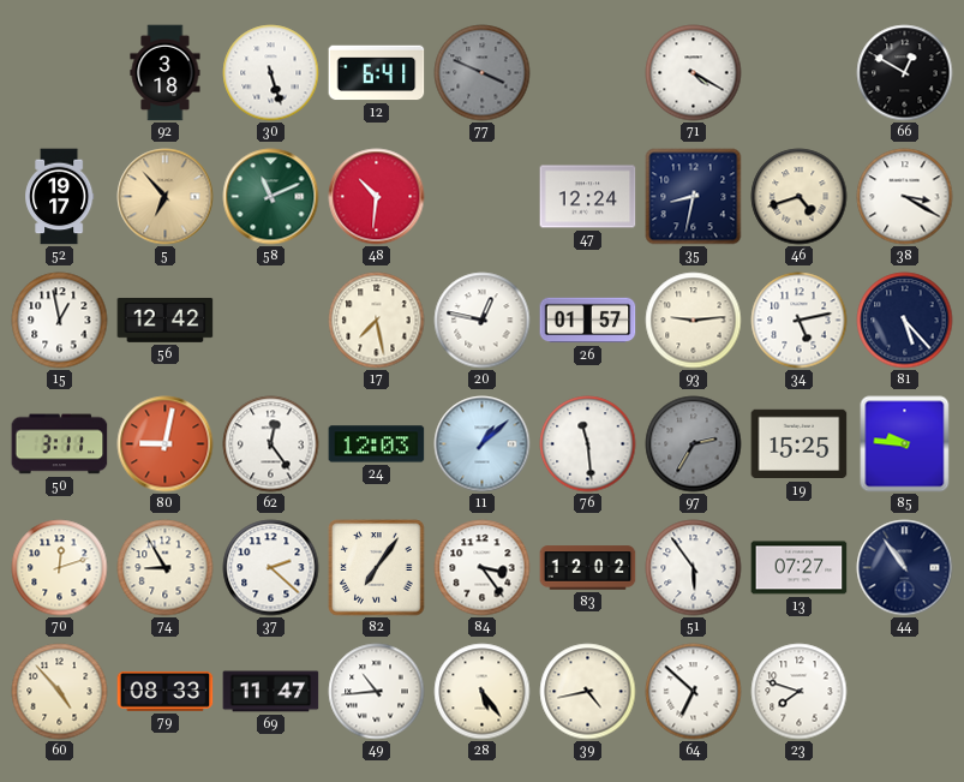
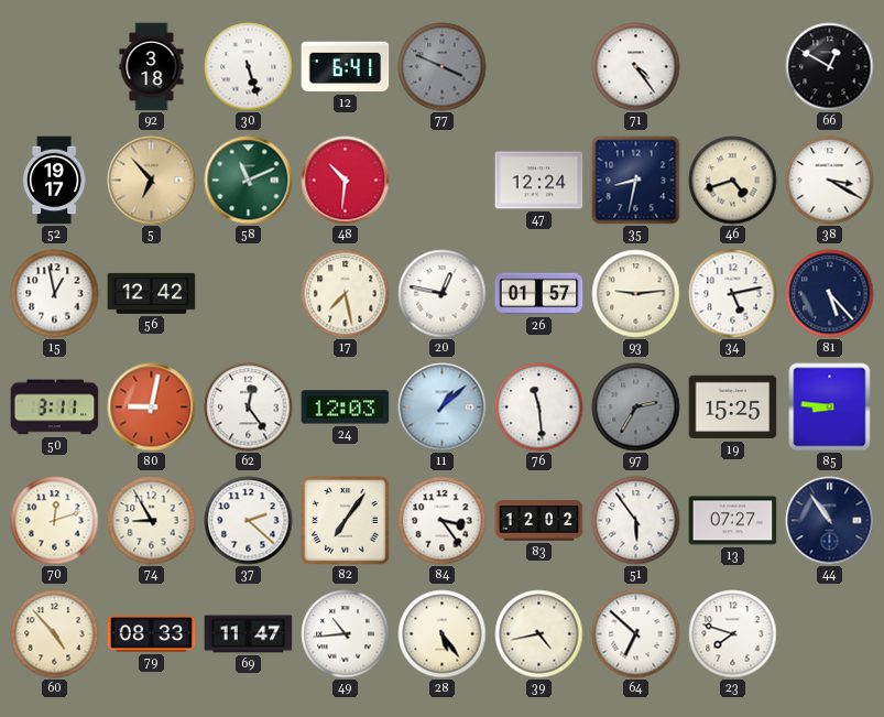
71: 4:20 -> 4:24 (636, 67)
85: 9:46 -> 8:46 (830, 408)
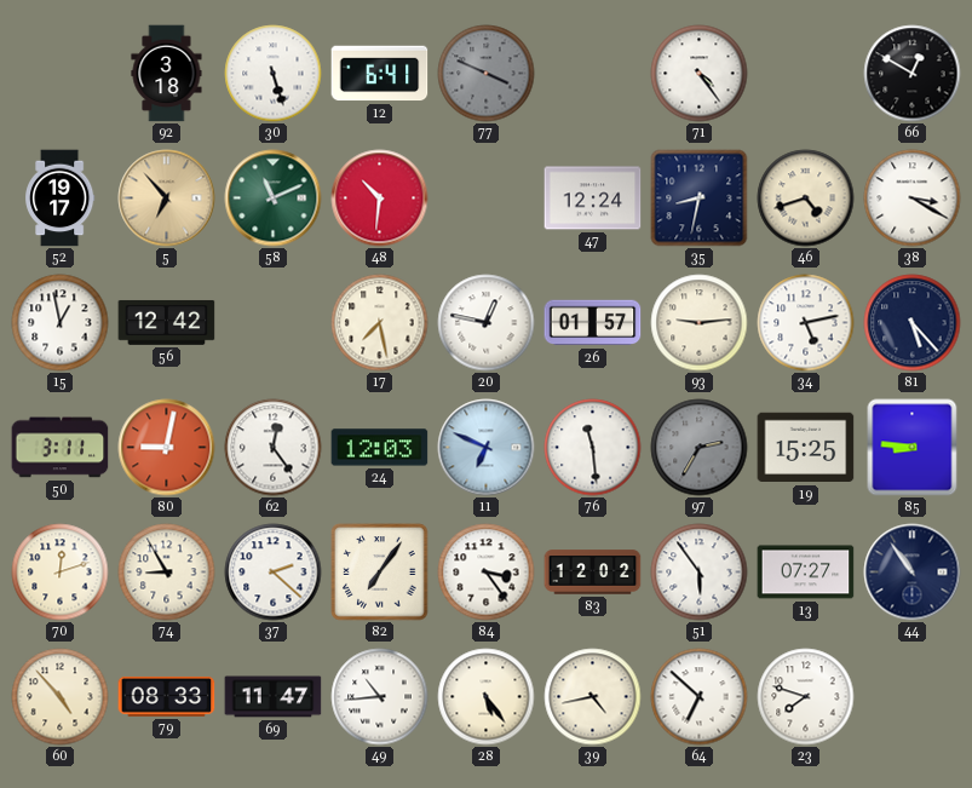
11: 1:08 -> 6:49 (487, 448)
